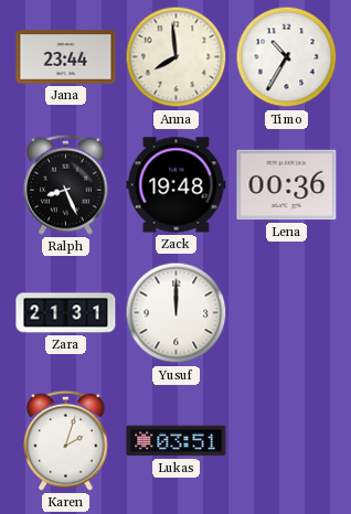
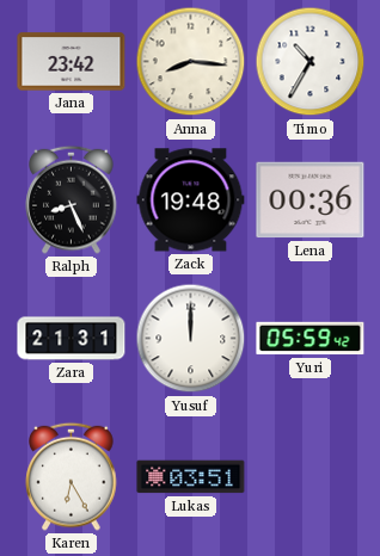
Jana: 23:44 -> 23:42 (72, 62)
Anna: 7:59 -> 8:16 (191, 62)
Yuri: none -> 05:59 (311, 339)
Karen: 2:03 -> 6:25 (72, 476)
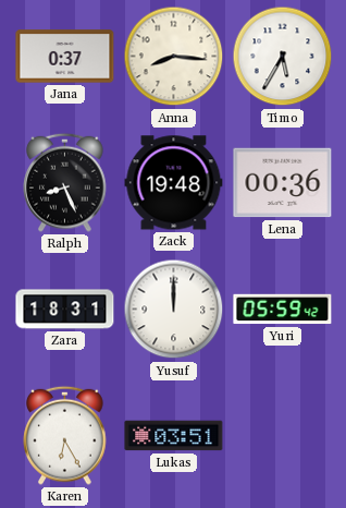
Jana: 23:42 -> 0:37 (65, 57)
Timo: 10:35 -> 5:35 (283, 57)
Zara: 21:31 -> 18:31 (65, 310)
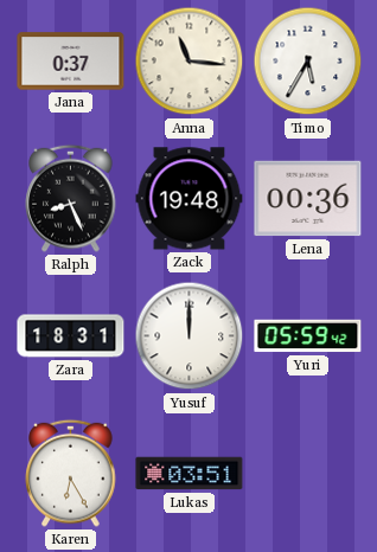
Anna: 8:16 -> 11:16 (190, 62)
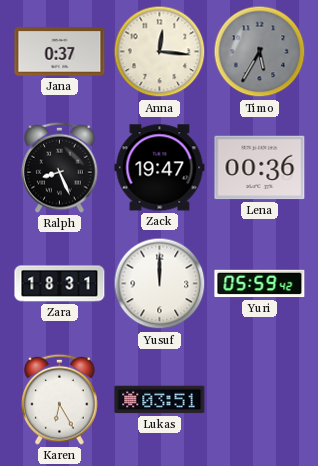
Anna: 11:16 -> 12:16 (160, 52)
Timo dial: white -> grey (260, 52)
Zack: 19:48 -> 19:47 (160, 168)
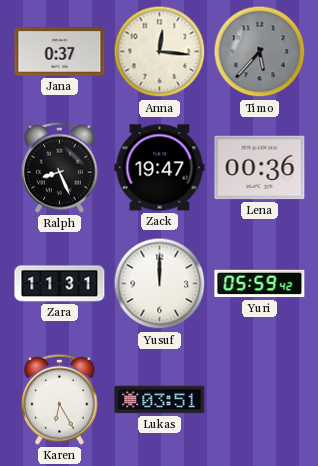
Timo: 5:35 -> 5:37 (260, 52)
Zara: 18:31 -> 11:31 (60, 284)
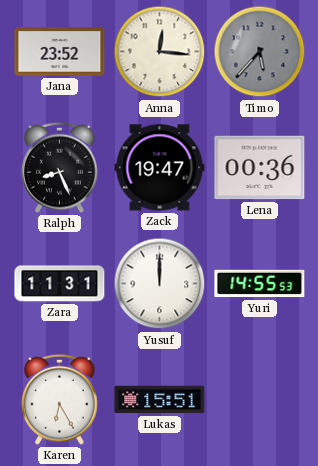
Jana: 0:37 -> 23:52 (60, 52)
Yuri: 05:59 -> 14:55 (260, 284)
Lukas: 03:51 -> 15:51 (160, 400)
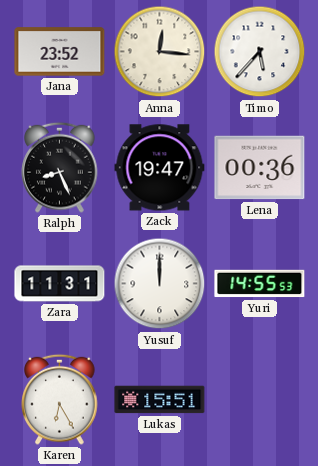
Timo dial: grey -> white (260, 52)
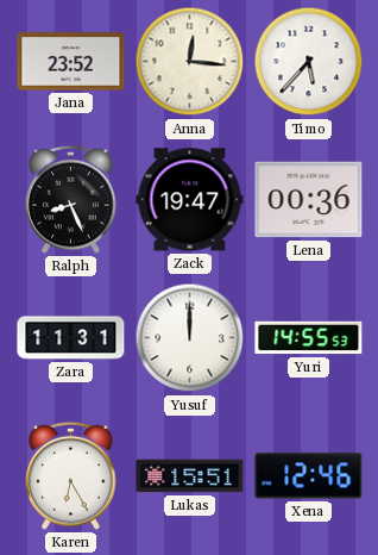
Xena: none -> 12:46 (309, 476)
